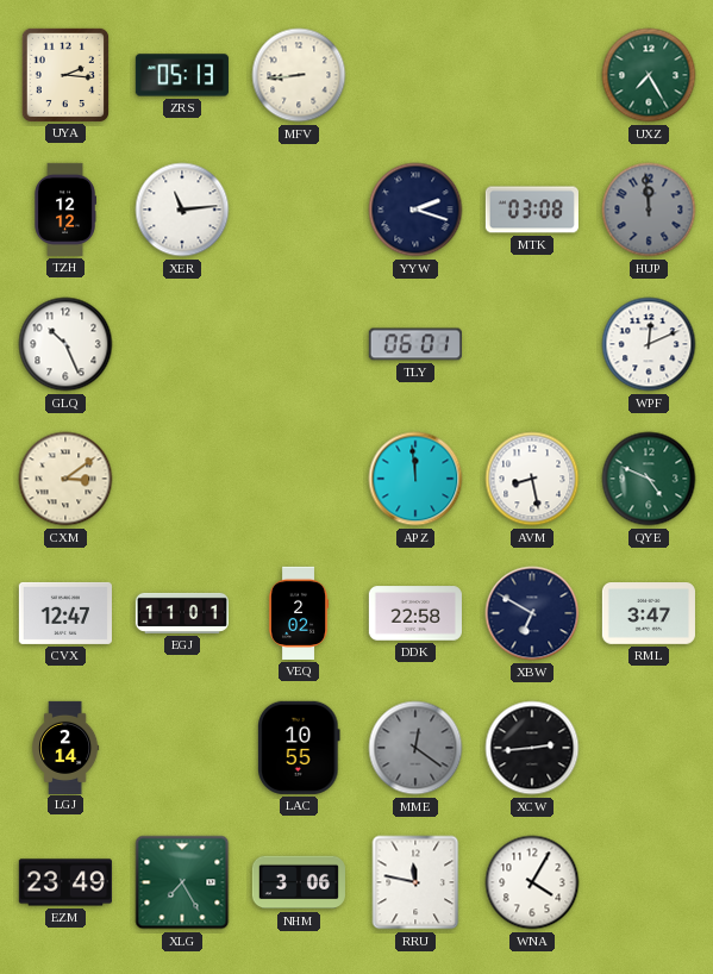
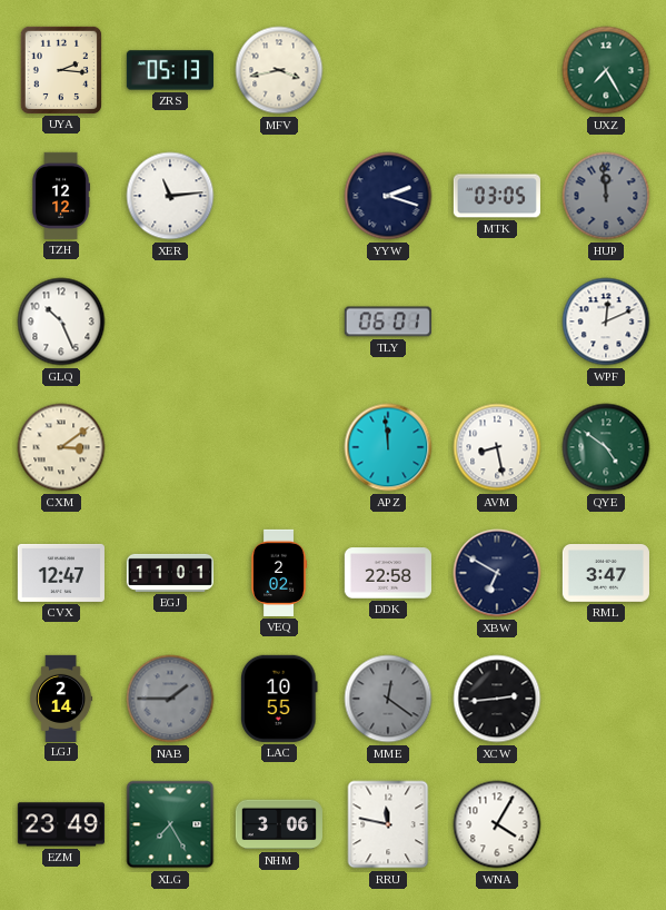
MFV: 8:44 -> 3:43 (279, 70)
MTK: 03:08 -> 03:05 (497, 196)
QYE: 4:49 -> 4:51 (606, 447)
NAB: none -> 1:45 (170, 699)
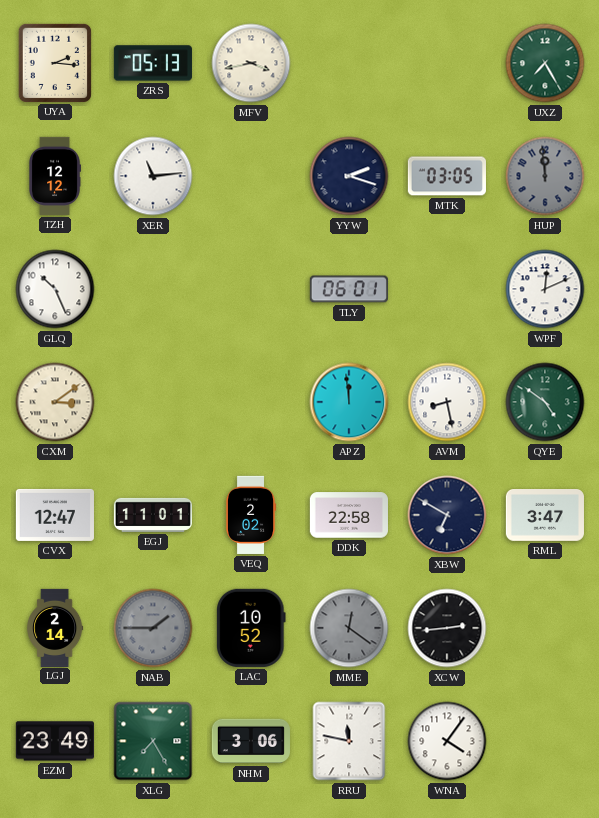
LAC: 10:55 -> 10:52 (252, 628)
WNA: 4:05 -> 4:06 (447, 741)
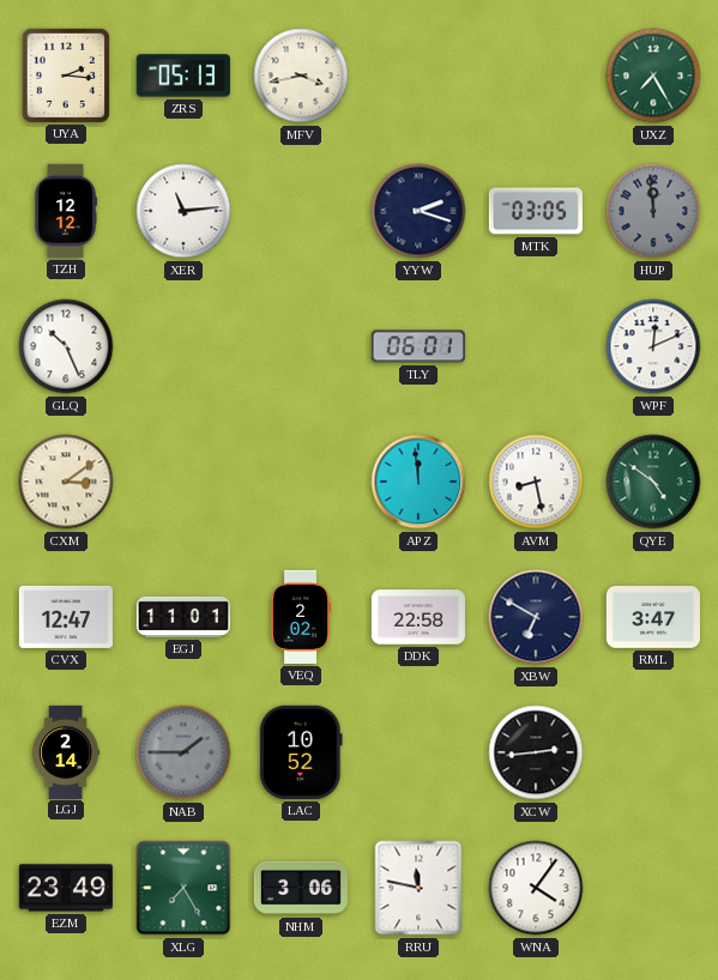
MME: 12:21 -> none (349, 628)
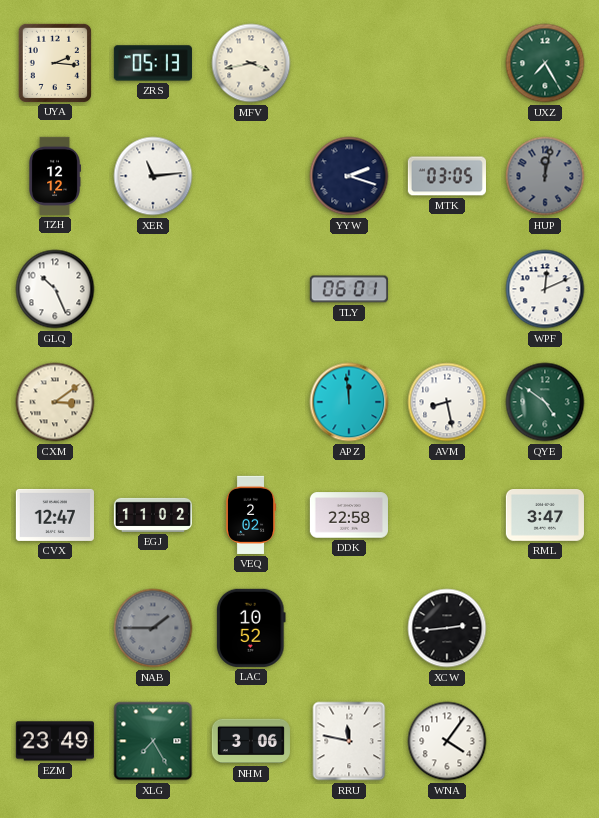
HUP: 11:59 -> 12:02 (545, 176)
EGJ: 11:01 -> 11:02 (152, 515)
XBW: 6:50 -> none (536, 617)
LGJ: 2:14 -> none (66, 751)
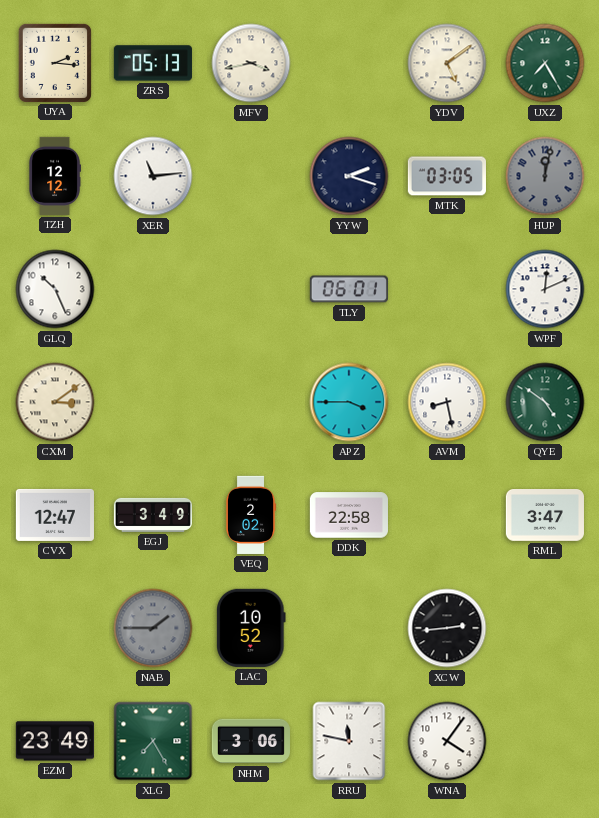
YDV: none -> 5:09 (447, 63)
APZ: 11:59 -> 3:45 (349, 402)
EGJ: 11:02 -> 3:49 (152, 515)
